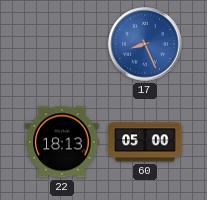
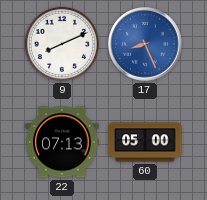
9: none -> 8:11 (62, 44)
22: 18:13 -> 07:13 (62, 142)
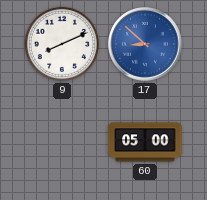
17: 8:26 -> 8:52 (145, 44)
22: 07:13 -> none (62, 142)
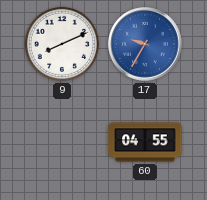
17: 8:52 -> 9:35 (145, 44)
60: 05:00 -> 04:55 (145, 142)
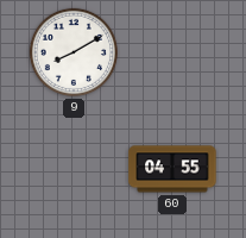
9: 8:11 -> 8:10 (74, 52)
17: 9:35 -> none (145, 44)
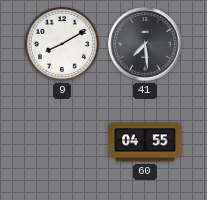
41: none -> 7:29 (145, 44)
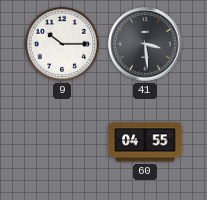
9: 8:10 -> 10:15 (62, 44)
41: 7:29 -> 3:29 (145, 44)
